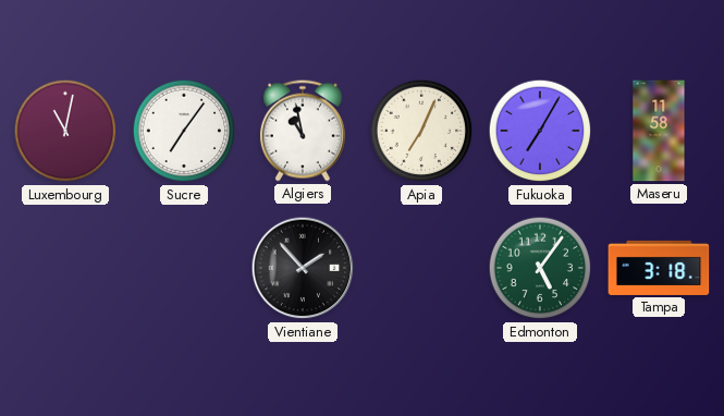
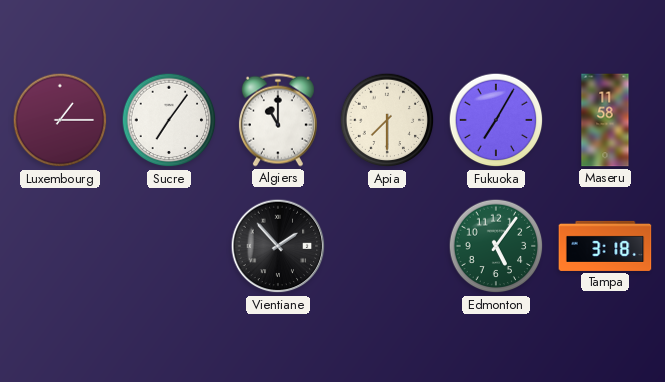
Luxembourg: 11:02 -> 1:15 (60, 120)
Algiers: 10:58 -> 11:00 (278, 120)
Apia: 7:04 -> 7:30 (387, 120)
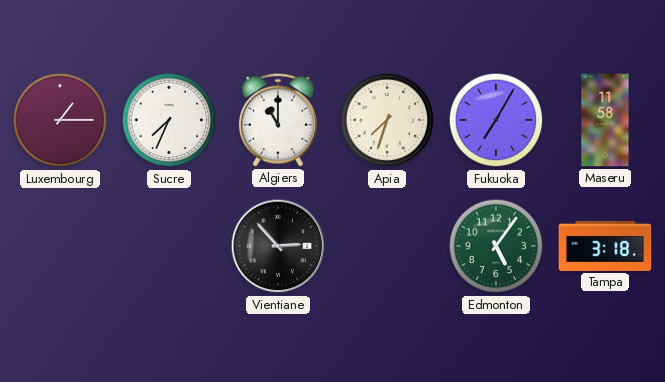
Sucre: 7:06 -> 7:34 (169, 120)
Apia: 7:30 -> 7:33 (387, 120)
Vientiane: 1:53 -> 2:53 (278, 246)
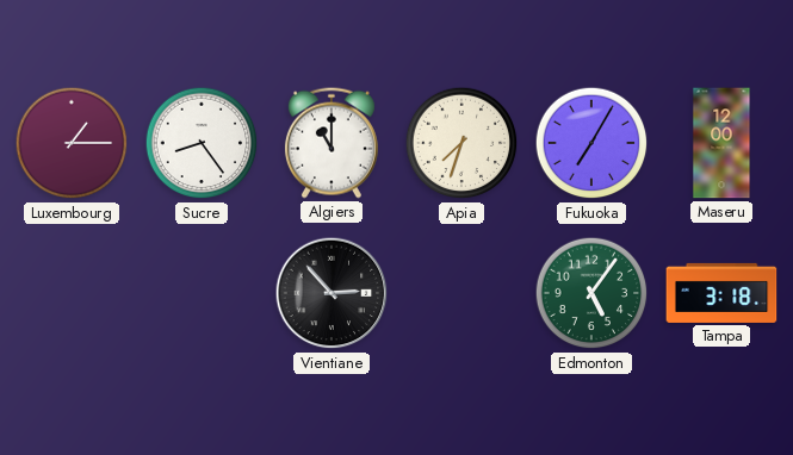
Sucre: 7:34 -> 8:24 (202, 143)
Maseru: 11:58 -> 12:00 (721, 143)
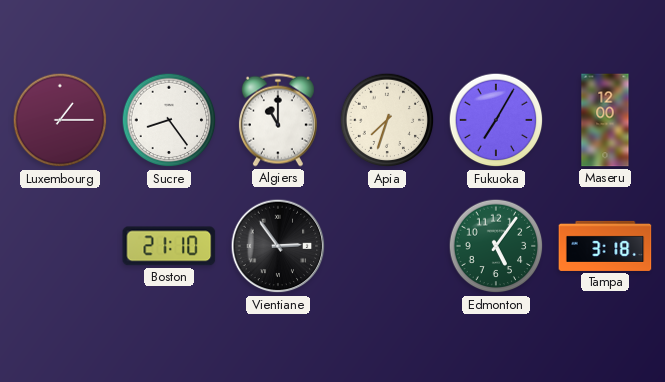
Boston: none -> 21:10 (169, 246)
Vientiane: 2:53 -> 2:54 (278, 246)
